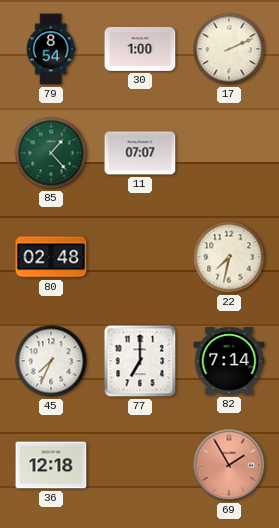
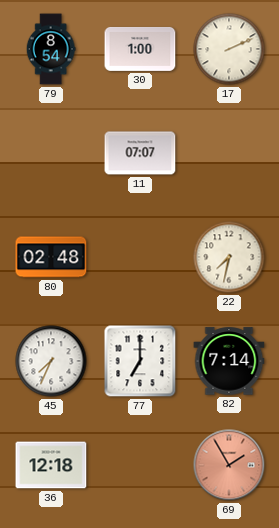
85: 1:23 -> none (51, 153)
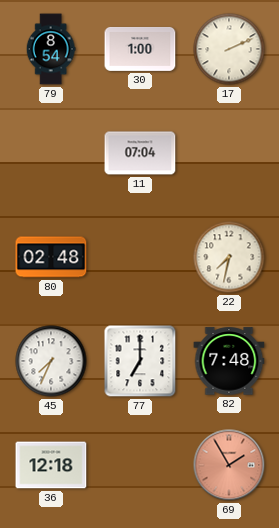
11: 07:07 -> 07:04 (140, 153)
82: 7:14 -> 7:48 (229, 361)
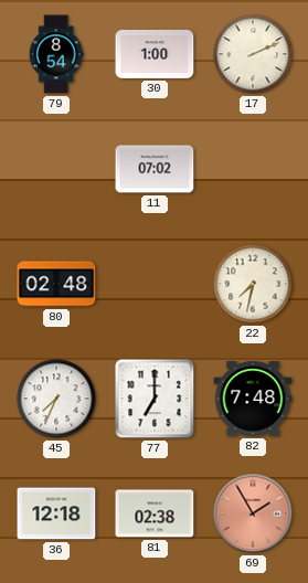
11: 07:04 -> 07:02 (155, 169)
81: none -> 02:38 (155, 513)
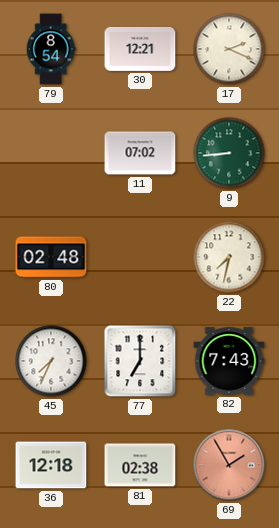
30: 1:00 -> 12:21 (140, 49)
17: 2:11 -> 2:19 (229, 49)
9: none -> 8:44 (229, 153)
82: 7:48 -> 7:43 (229, 361)
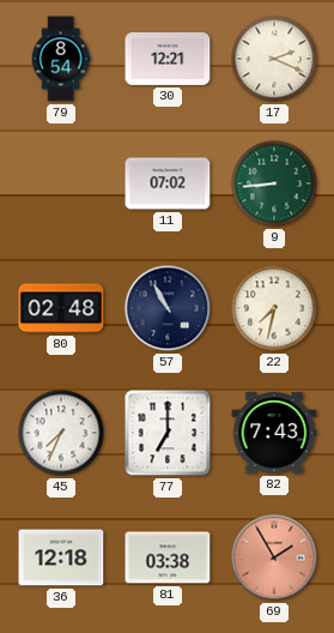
57: none -> 10:55 (168, 308)
81: 02:38 -> 03:38 (168, 557)
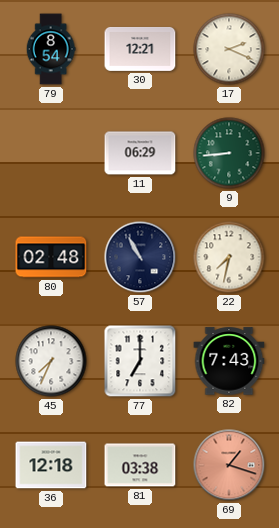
11: 07:02 -> 06:29 (140, 153)
69: 1:55 -> 1:18 (229, 465)
